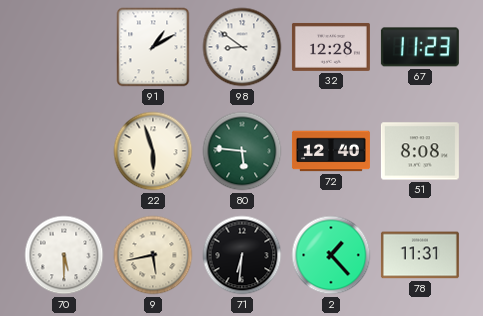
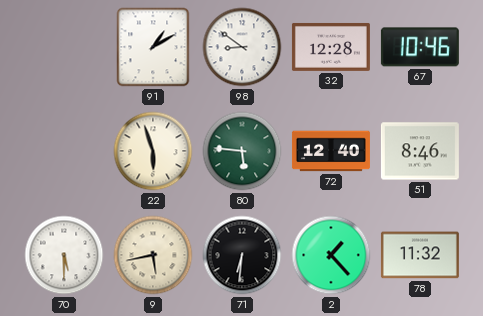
67: 11:23 -> 10:46 (420, 47)
51: 8:08 -> 8:46 (420, 151)
78: 11:31 -> 11:32 (420, 255)
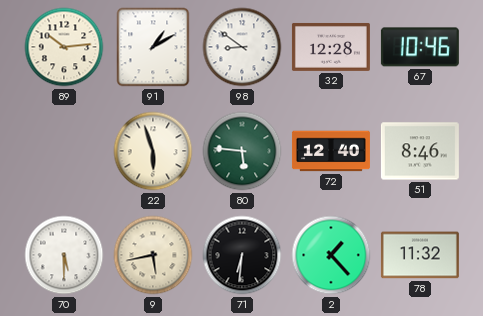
89: none -> 10:14 (64, 47)
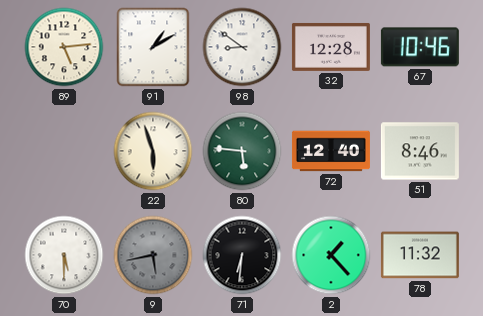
89: 10:14 -> 5:14 (64, 47)
9 dial: cream -> grey (153, 255)
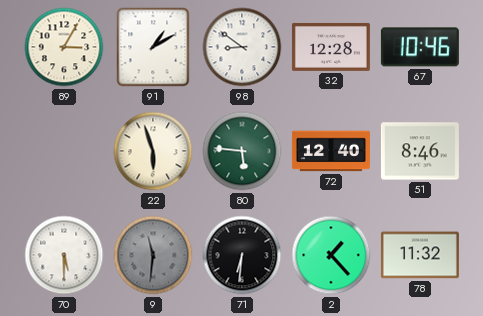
89: 5:14 -> 3:05 (64, 47)
9: 5:43 -> 11:31 (153, 255)
